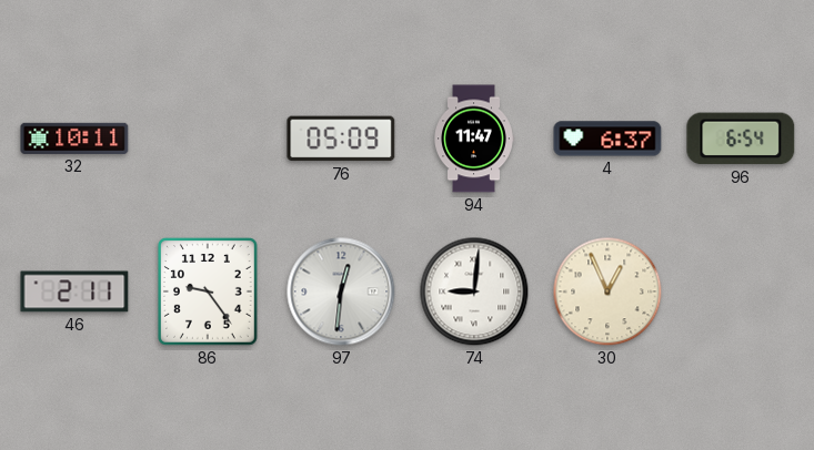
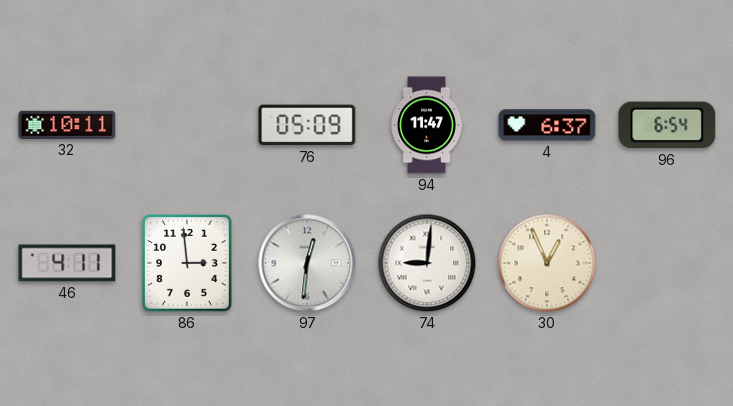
46: 2:11 -> 4:11 (67, 263)
86: 9:24 -> 2:59 (188, 264)
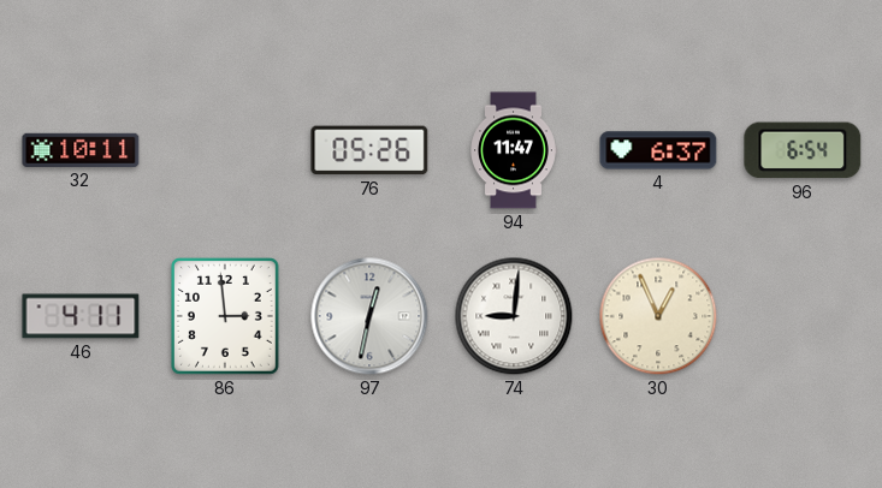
76: 05:09 -> 05:26 (369, 150)
97: 12:31 -> 12:32 (369, 316)
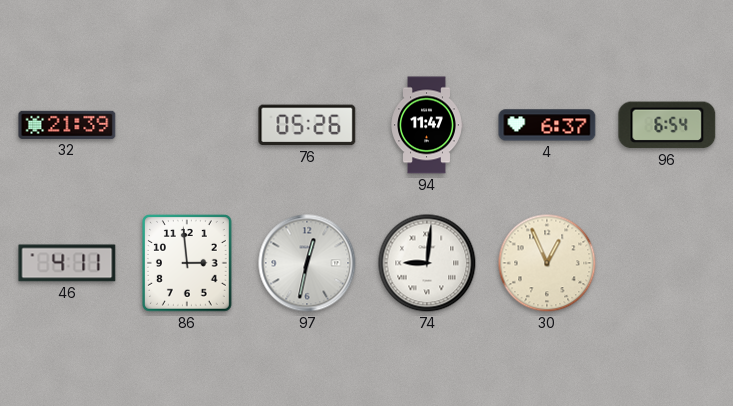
32: 10:11 -> 21:39 (67, 125)
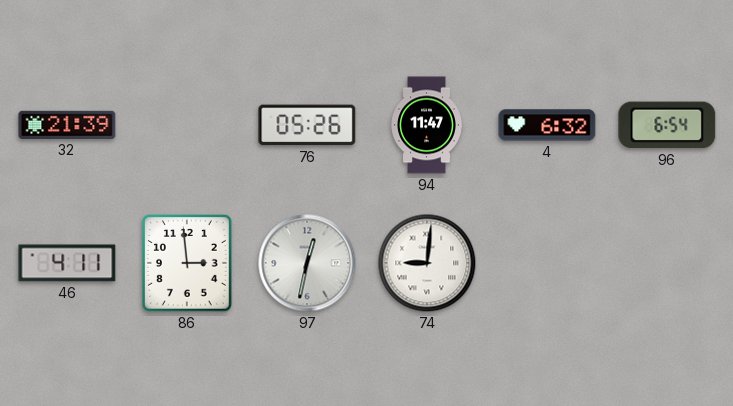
4: 6:37 -> 6:32 (547, 125)
30: 12:56 -> none (547, 263)
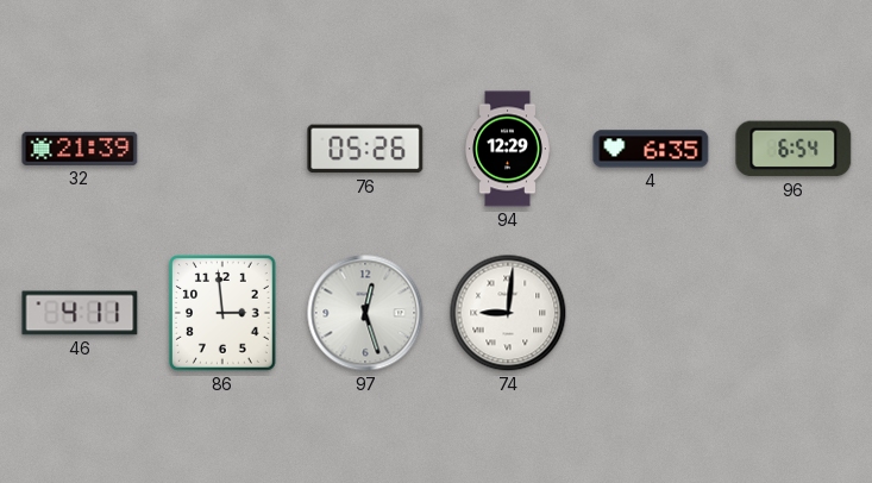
94: 11:47 -> 12:29 (508, 149)
4: 6:32 -> 6:35 (651, 149)
97: 12:32 -> 12:27 (365, 313)
